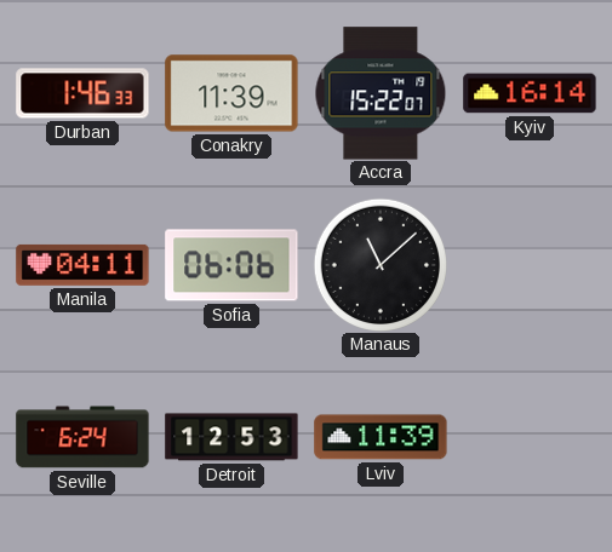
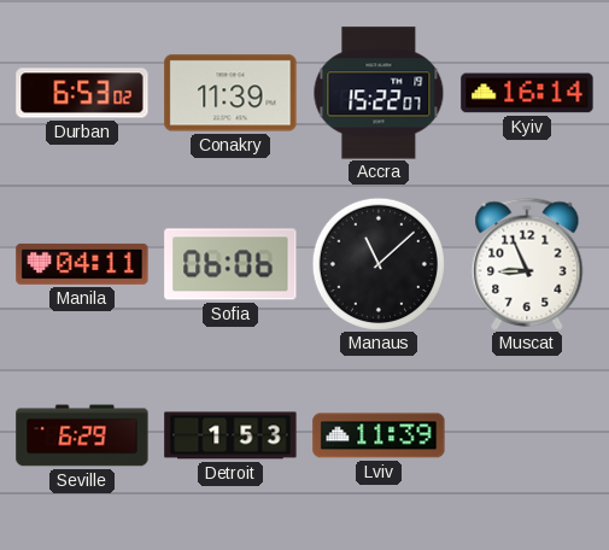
Durban: 1:46 -> 6:53 (82, 93)
Muscat: none -> 8:56 (527, 264)
Seville: 6:24 -> 6:29 (82, 435)
Detroit: 12:53 -> 1:53 (230, 435)
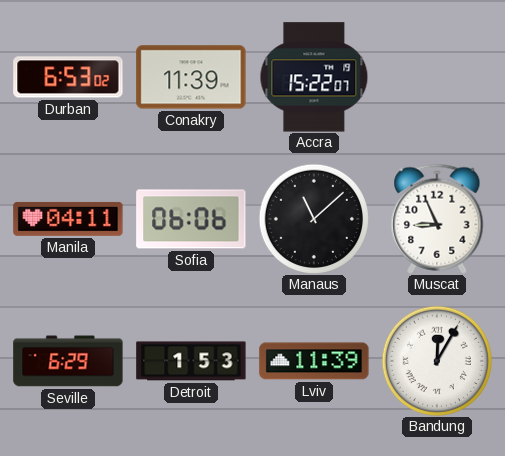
Kyiv: 16:14 -> none (527, 93)
Bandung: none -> 12:05 (436, 360)
